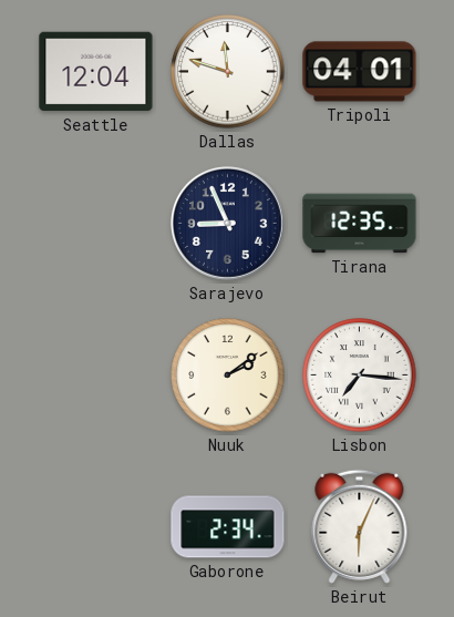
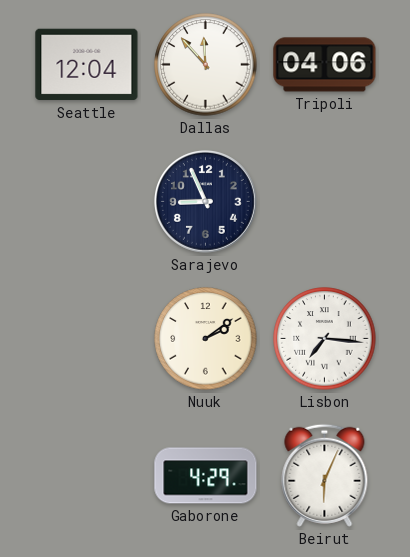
Dallas: 11:48 -> 11:53 (206, 65)
Tripoli: 04:01 -> 04:06 (325, 65)
Tirana: 12:35 -> none (360, 224)
Gaborone: 2:34 -> 4:29 (206, 476)
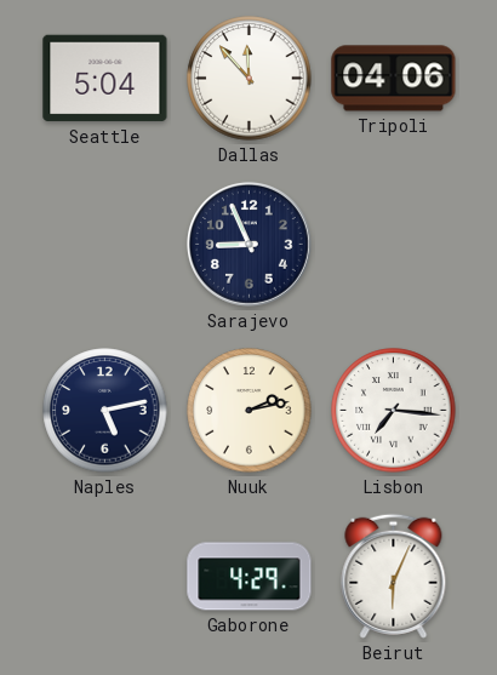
Seattle: 12:04 -> 5:04 (105, 79)
Naples: none -> 5:13 (105, 411)
Nuuk: 2:09 -> 2:13 (250, 411)
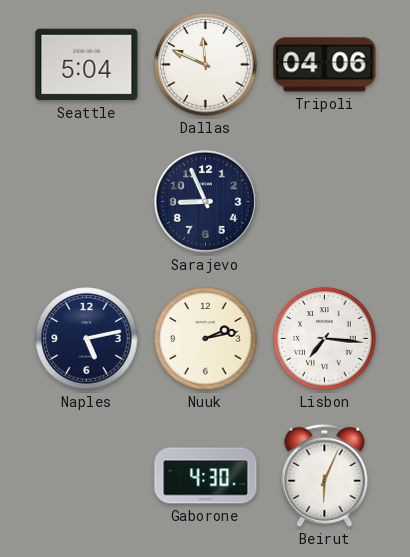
Dallas: 11:53 -> 11:49 (206, 65)
Gaborone: 4:29 -> 4:30 (206, 476)
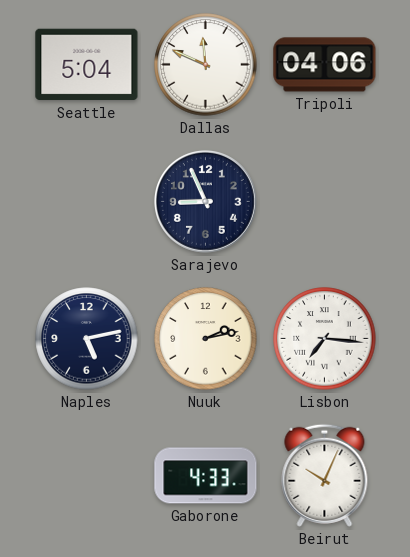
Gaborone: 4:30 -> 4:33 (206, 476)
Beirut: 6:04 -> 10:04 (325, 475)
